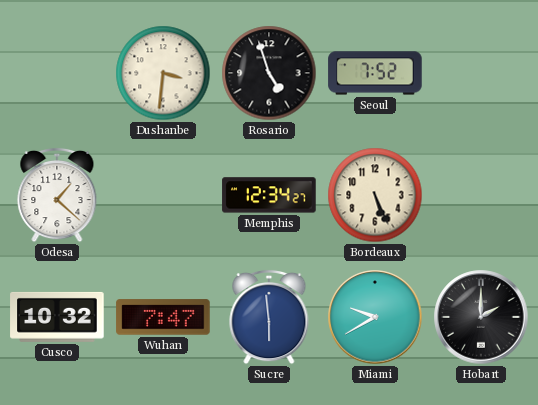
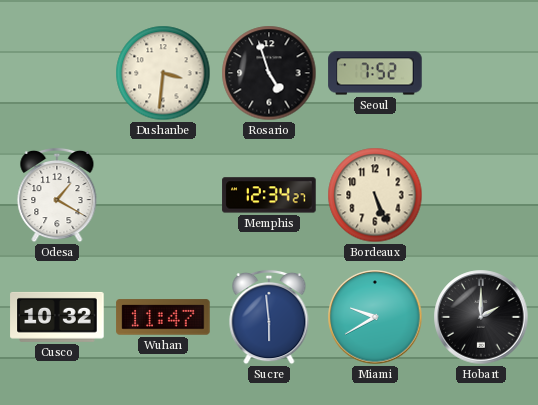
Odesa: 1:22 -> 1:20 (57, 195)
Wuhan: 7:47 -> 11:47 (163, 317)
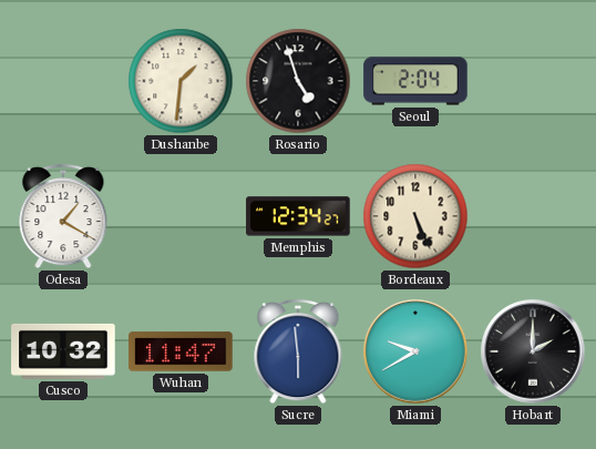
Dushanbe: 3:31 -> 1:31 (181, 81)
Seoul: 7:52 -> 2:04 (415, 81)
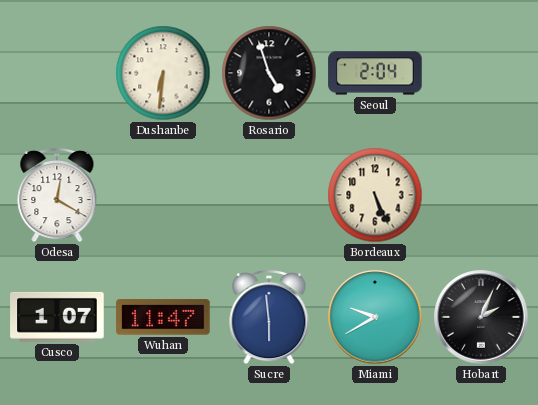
Dushanbe: 1:31 -> 6:31 (163, 73)
Odesa: 1:20 -> 12:20 (57, 195)
Memphis: 12:34 -> none (298, 216)
Cusco: 10:32 -> 1:07 (57, 317)
Hobart: 2:00 -> 2:04 (481, 317)
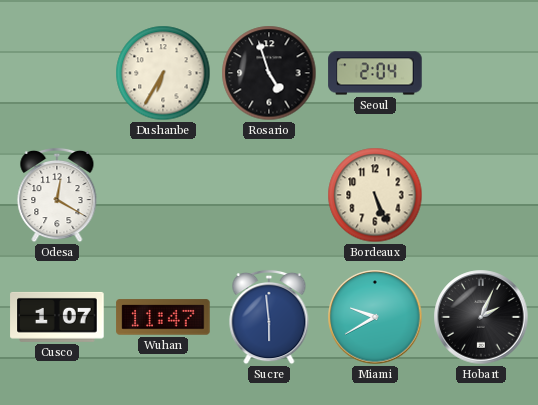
Dushanbe: 6:31 -> 6:35 (163, 73)
